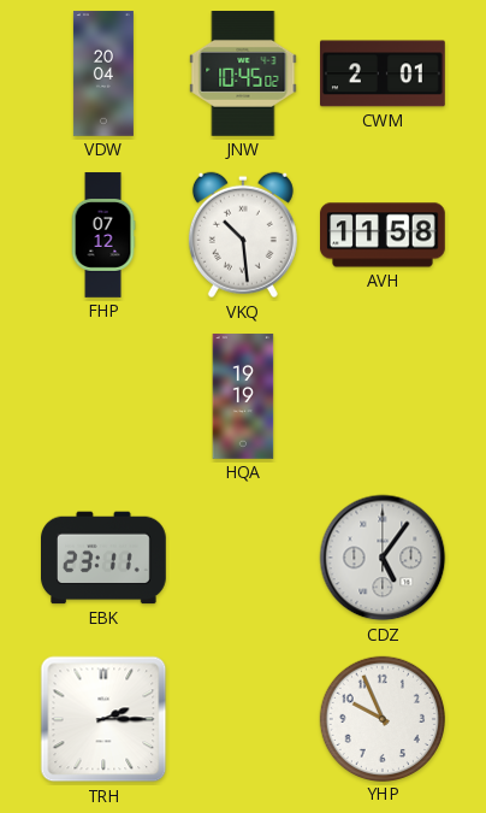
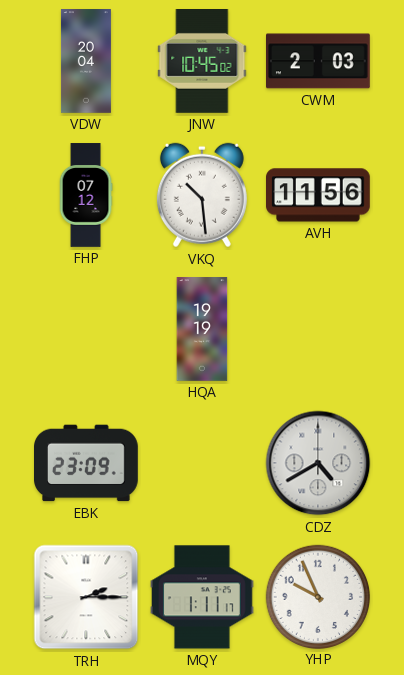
CWM: 2:01 -> 2:03 (319, 61)
AVH: 11:58 -> 11:56 (319, 195)
EBK: 23:11 -> 23:09 (87, 463)
CDZ: 5:06 -> 4:40 (318, 463)
MQY: none -> 1:11 (203, 597)
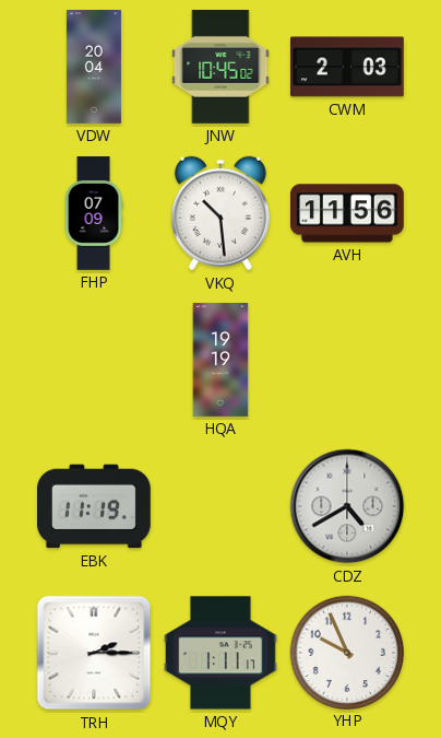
FHP: 07:12 -> 07:09 (94, 213)
EBK: 23:09 -> 11:19 (95, 506)
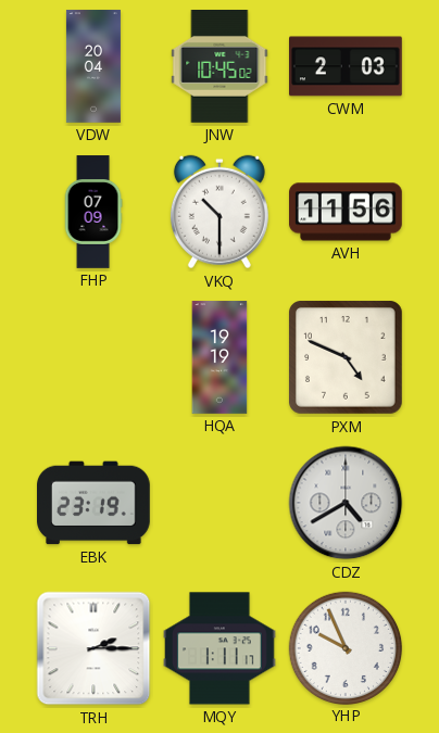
VKQ: 10:29 -> 10:30 (220, 212)
PXM: none -> 4:49 (347, 358)
EBK: 11:19 -> 23:19 (95, 503)
